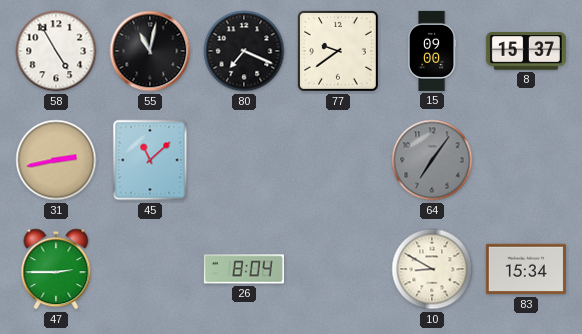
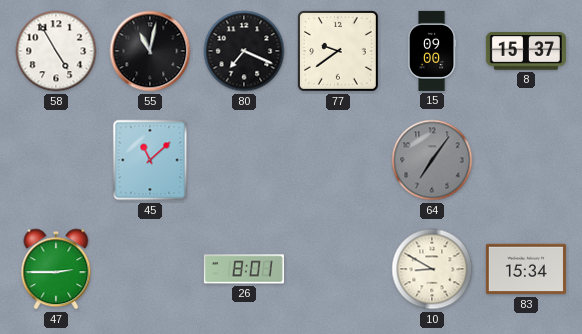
31: 2:43 -> none (56, 160)
26: 8:04 -> 8:01 (244, 269)
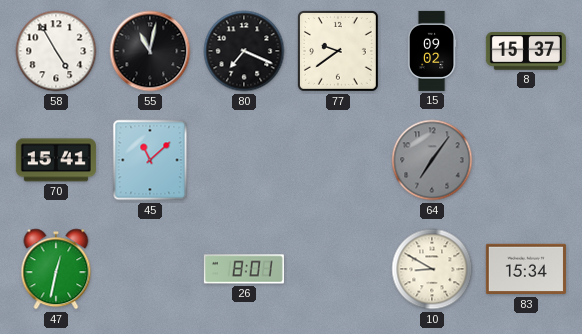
15: 09:00 -> 09:02 (432, 51)
70: none -> 15:41 (56, 160)
47: 2:45 -> 12:32 (56, 269)
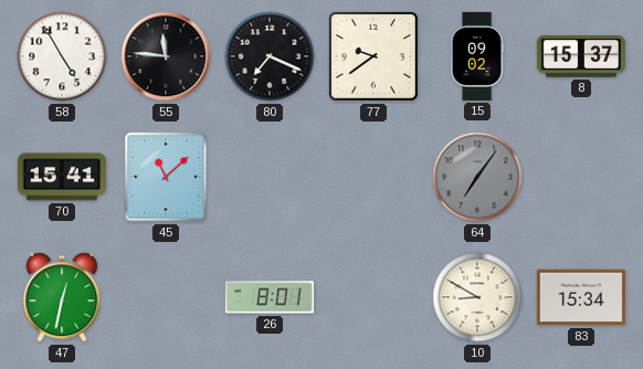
55: 11:02 -> 11:46 (166, 56)
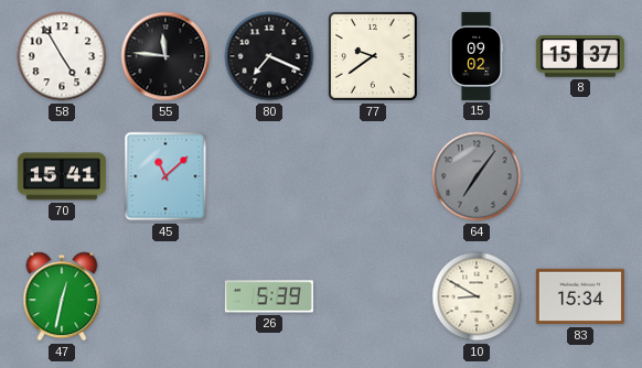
26: 8:01 -> 5:39 (269, 296)
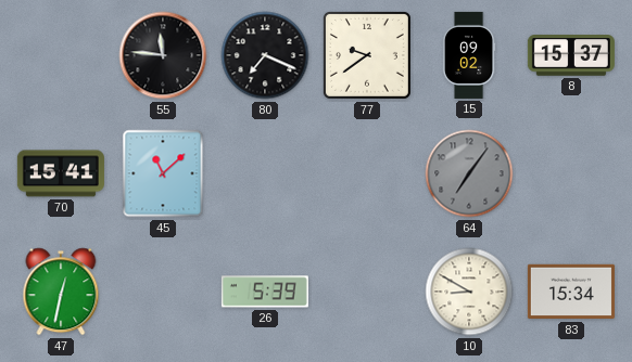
58: 4:55 -> none (62, 56)
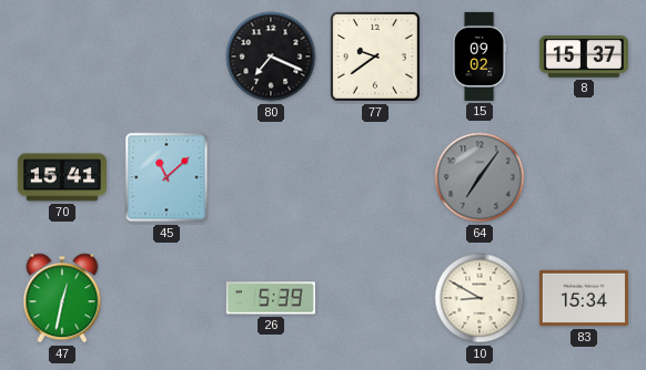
55: 11:46 -> none (163, 55)
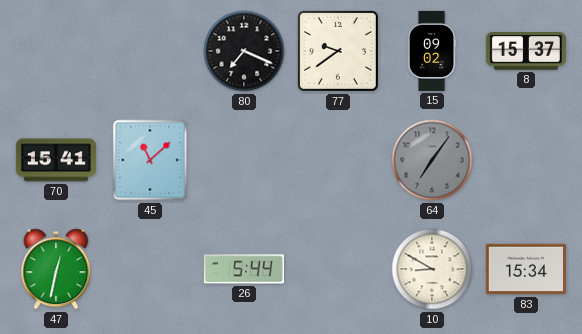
26: 5:39 -> 5:44 (244, 269)
